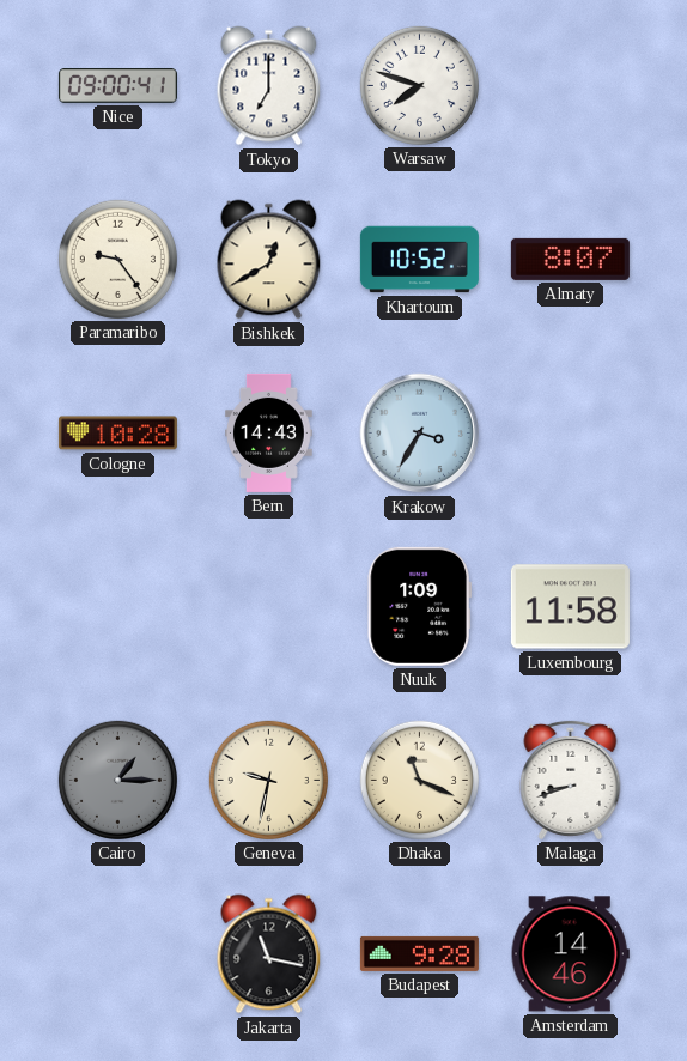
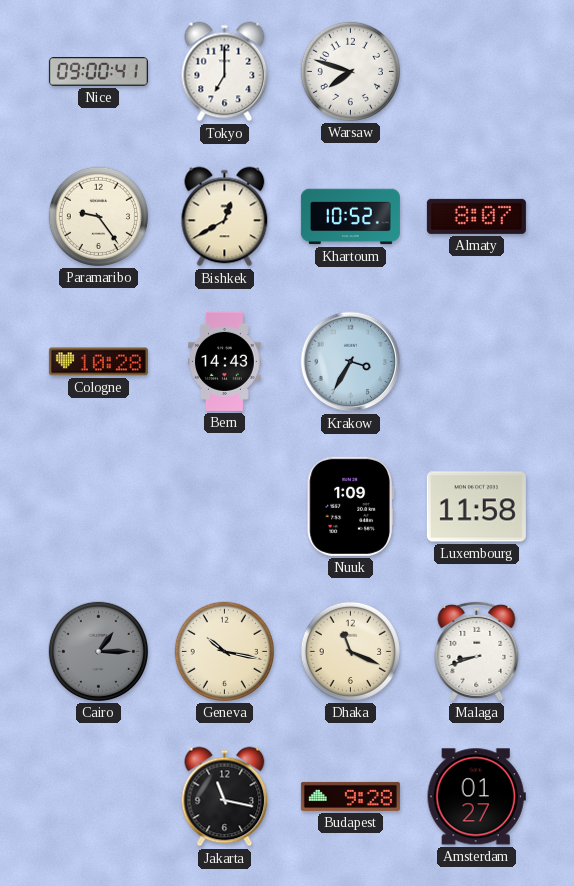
Geneva: 9:32 -> 10:17 (224, 651)
Amsterdam: 14:46 -> 01:27 (476, 797)
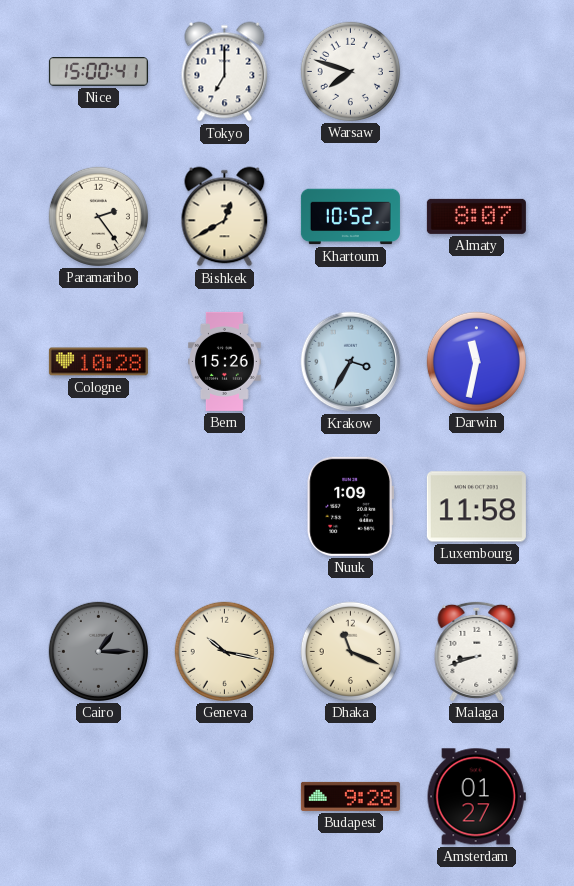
Nice: 09:00 -> 15:00 (98, 72)
Paramaribo: 9:24 -> 2:24 (98, 216)
Bern: 14:43 -> 15:26 (225, 361)
Darwin: none -> 11:32 (476, 361)
Jakarta: 11:17 -> none (225, 797)
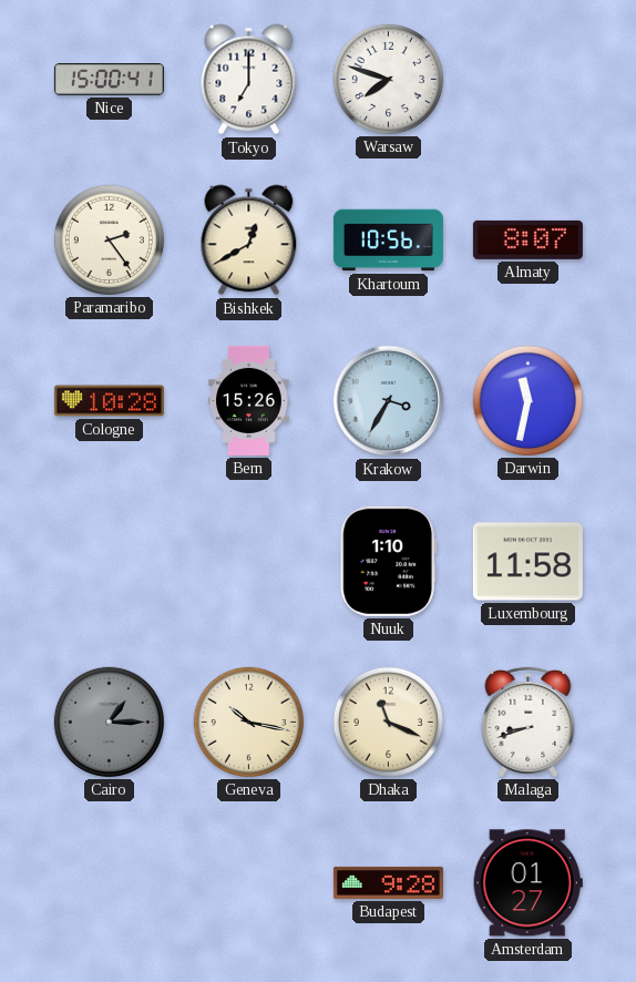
Khartoum: 10:52 -> 10:56 (388, 241)
Nuuk: 1:09 -> 1:10 (388, 561)
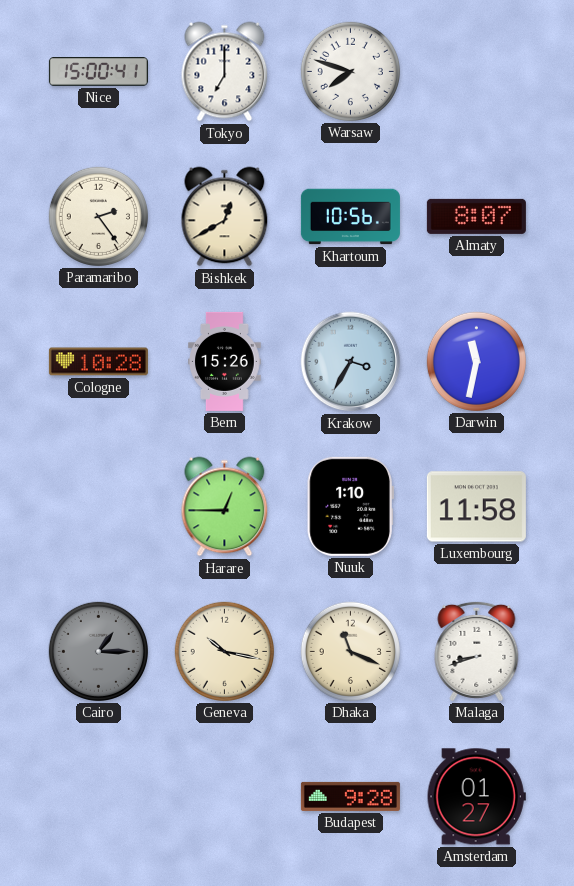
Harare: none -> 12:45 (225, 507)
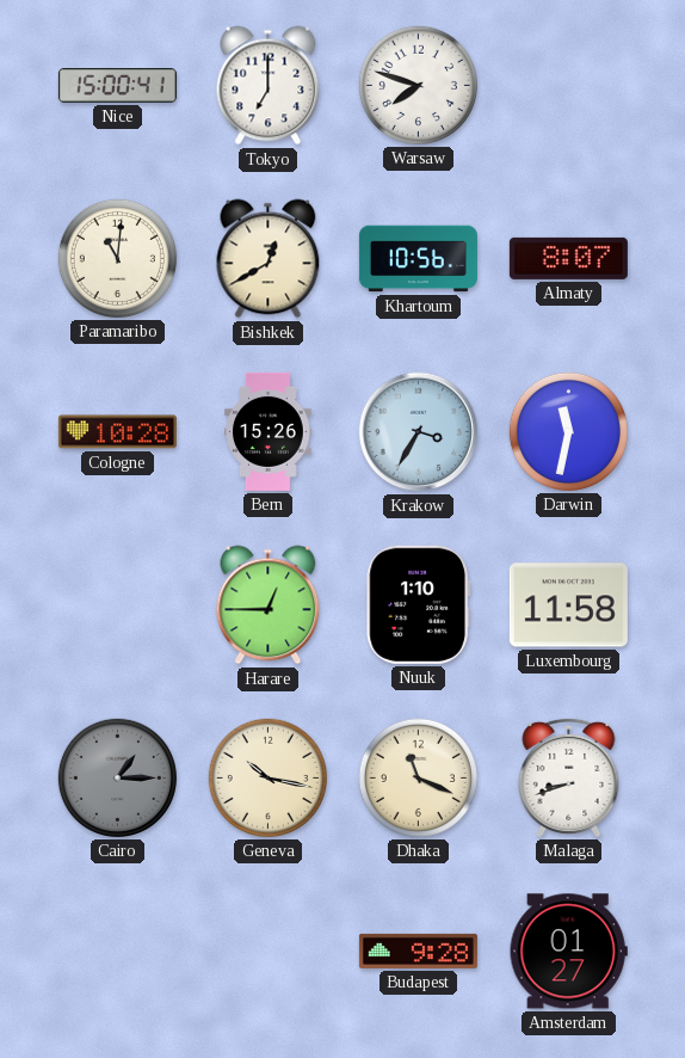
Paramaribo: 2:24 -> 11:01 (117, 258)
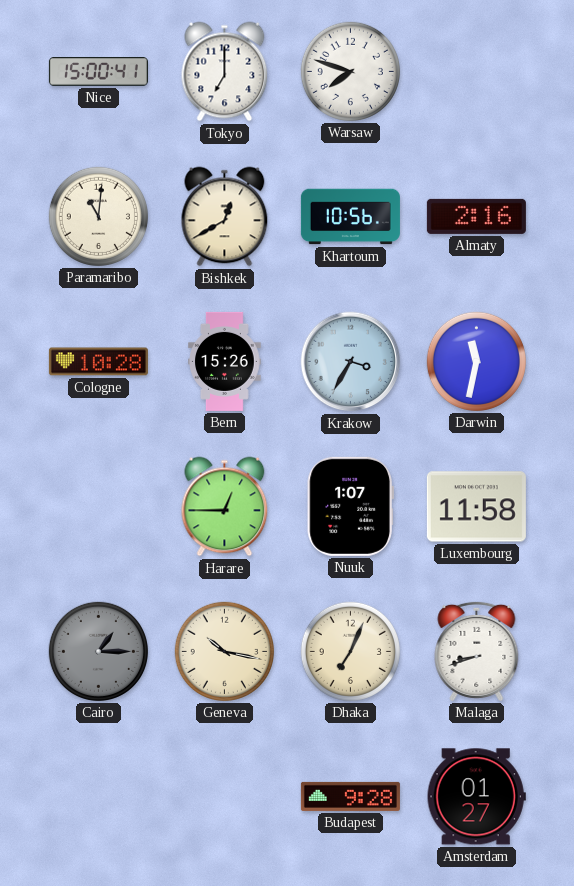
Almaty: 8:07 -> 2:16 (476, 216)
Nuuk: 1:10 -> 1:07 (350, 506)
Dhaka: 11:19 -> 7:04 (350, 651)
